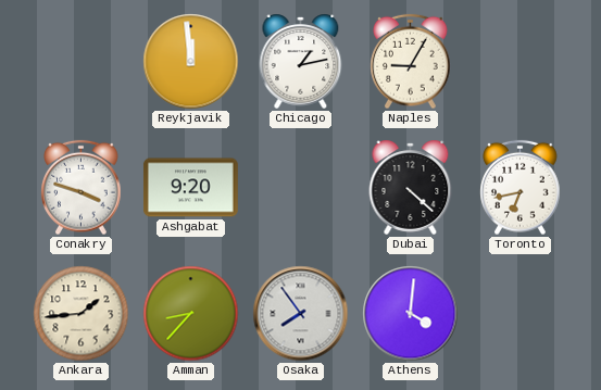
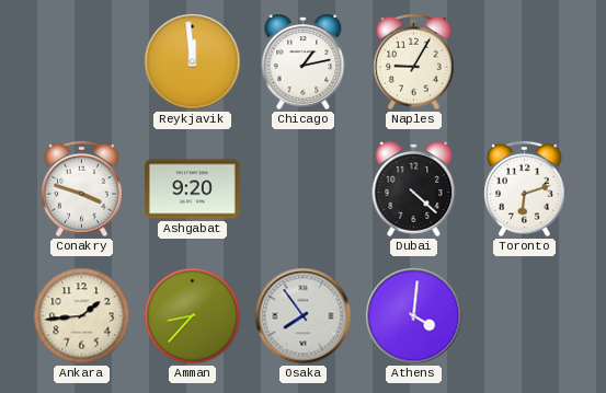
Toronto: 6:43 -> 6:12 (525, 189)
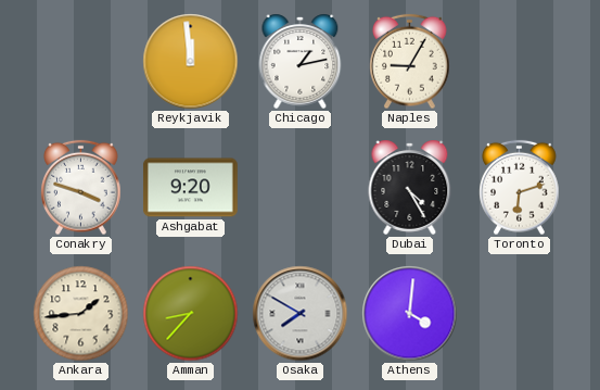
Dubai: 4:22 -> 4:25 (410, 187)
Osaka: 7:54 -> 7:50 (301, 314)
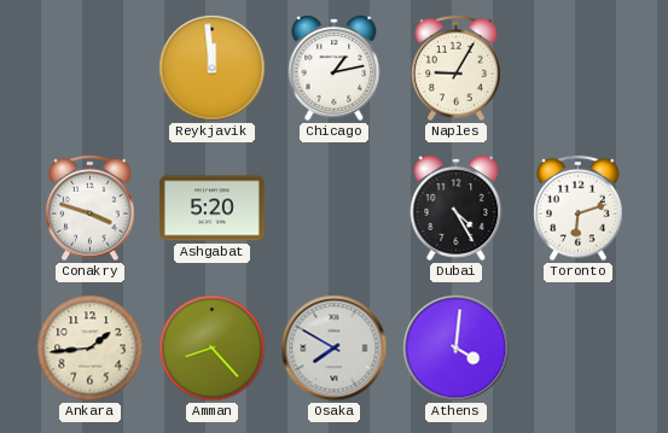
Ashgabat: 9:20 -> 5:20 (211, 209)
Amman: 8:37 -> 8:23 (213, 349)
